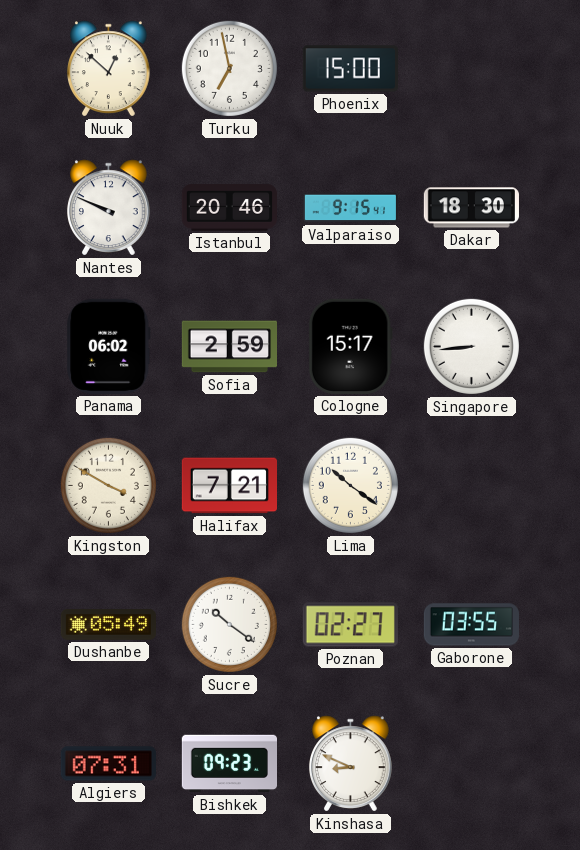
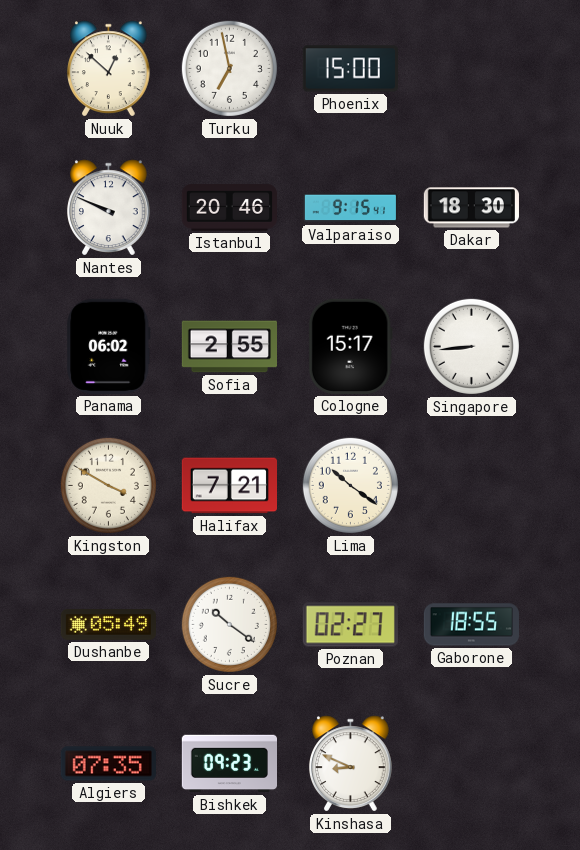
Sofia: 2:59 -> 2:55 (229, 347)
Gaborone: 03:55 -> 18:55 (471, 625)
Algiers: 07:31 -> 07:35 (108, 764)
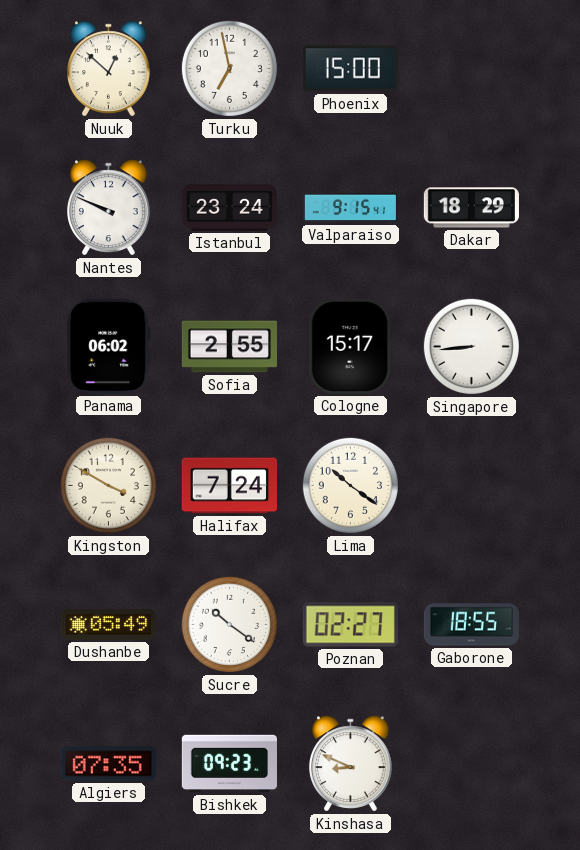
Istanbul: 20:46 -> 23:24 (229, 208)
Dakar: 18:30 -> 18:29 (471, 208)
Halifax: 7:21 -> 7:24 (229, 486)
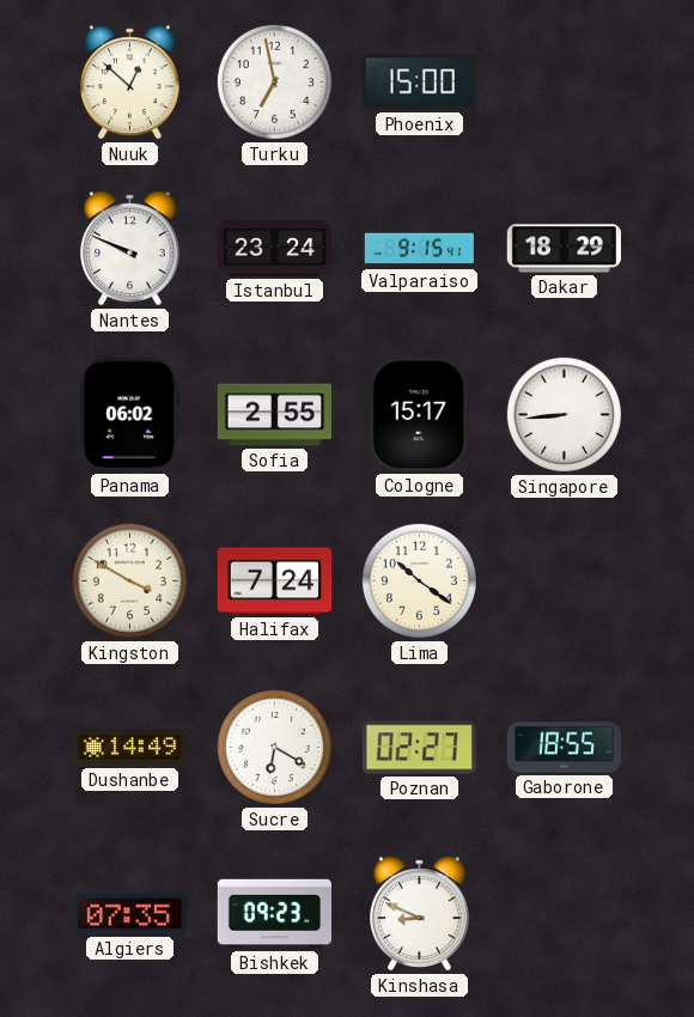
Dushanbe: 05:49 -> 14:49 (129, 748)
Sucre: 10:21 -> 6:20 (274, 747)
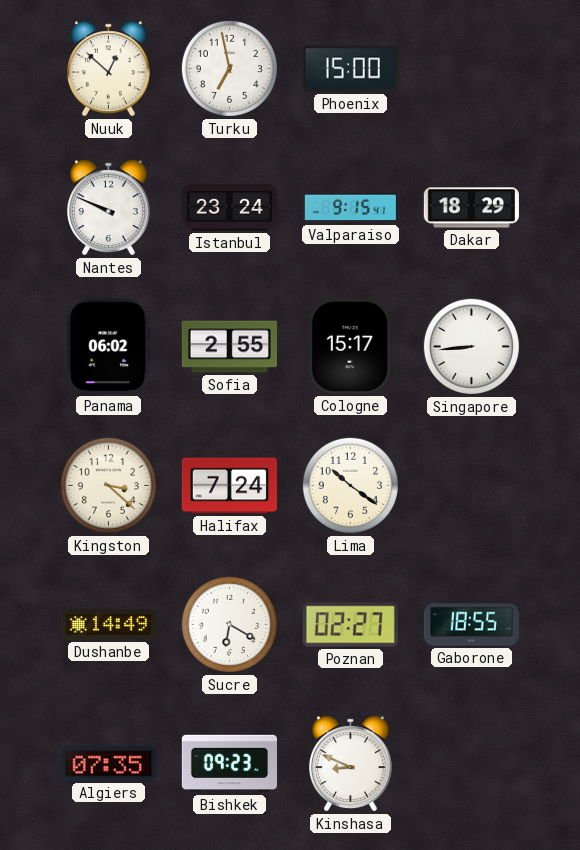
Kingston: 3:50 -> 3:22 (108, 485)
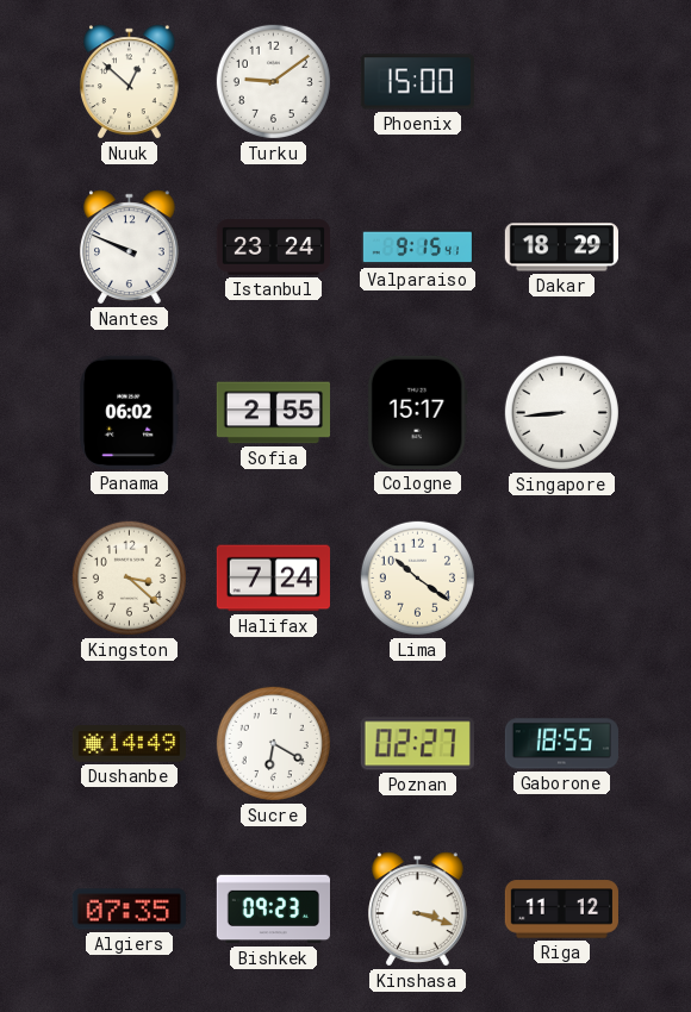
Turku: 6:58 -> 9:09 (273, 81)
Kinshasa: 8:49 -> 3:18 (418, 910)
Riga: none -> 11:12 (561, 910)
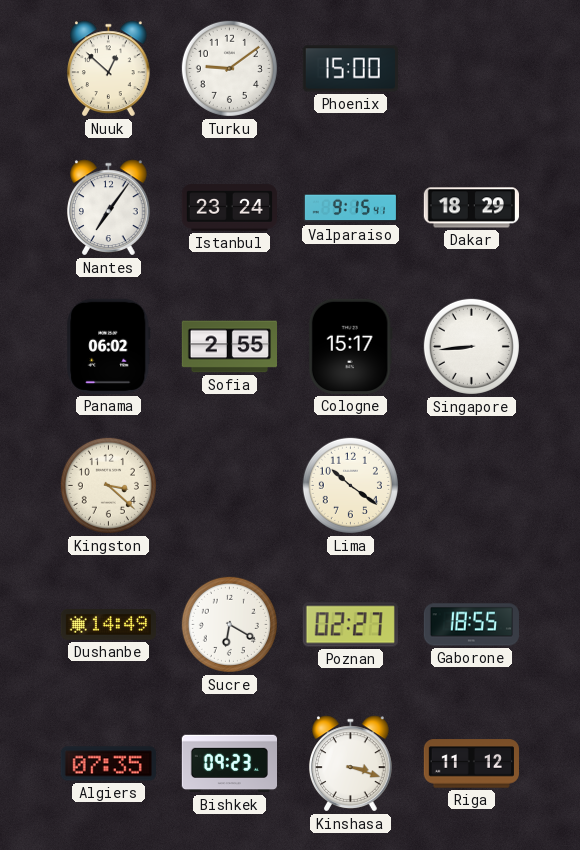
Nantes: 9:49 -> 7:06 (109, 208)
Halifax: 7:24 -> none (273, 579)
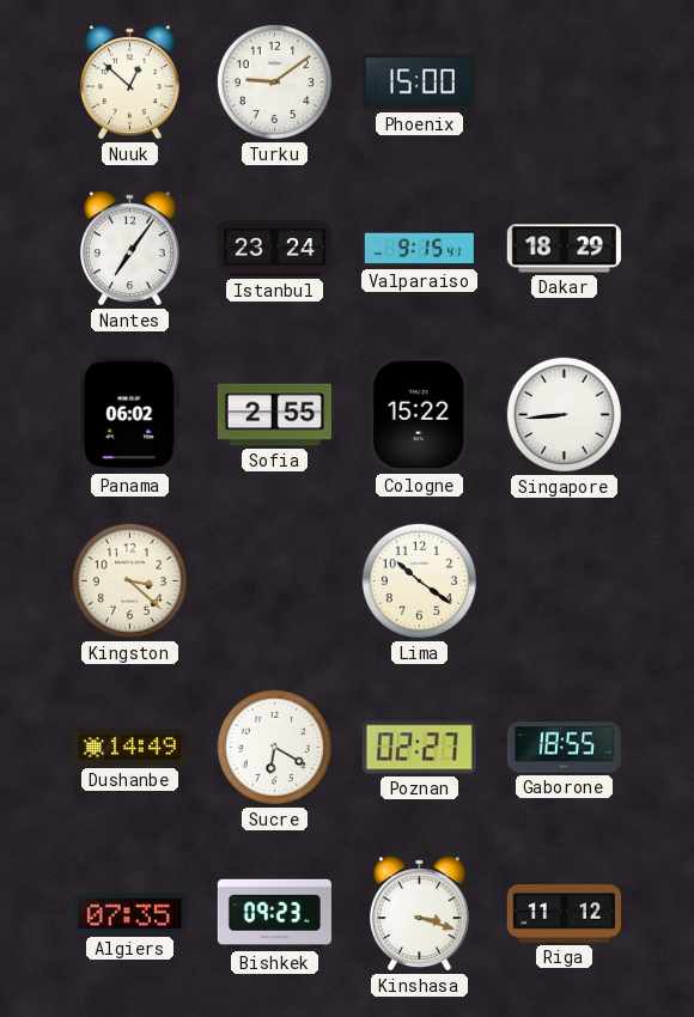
Cologne: 15:17 -> 15:22 (419, 414)
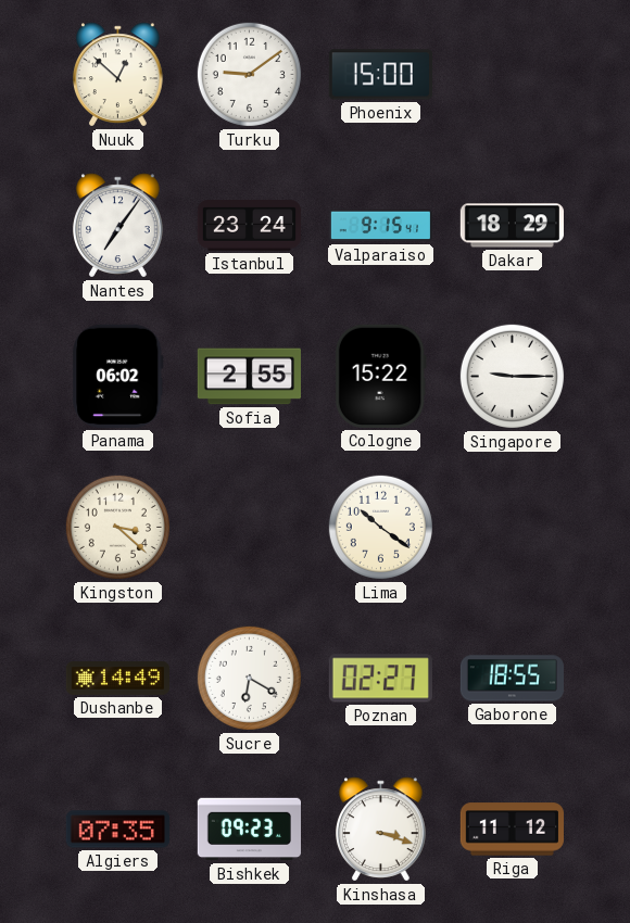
Singapore: 8:44 -> 9:15 (512, 376)
